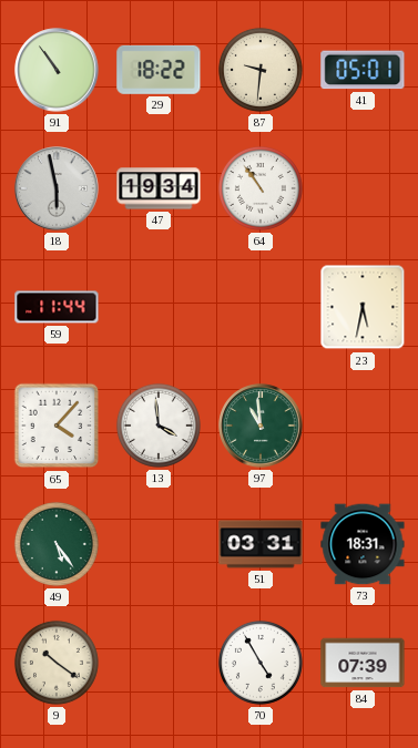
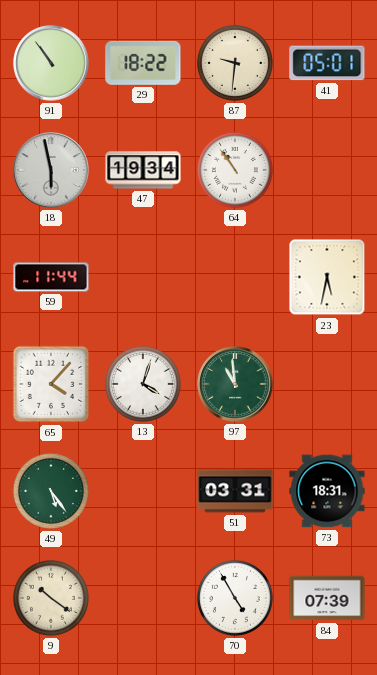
13: 3:59 -> 4:03 (143, 384)
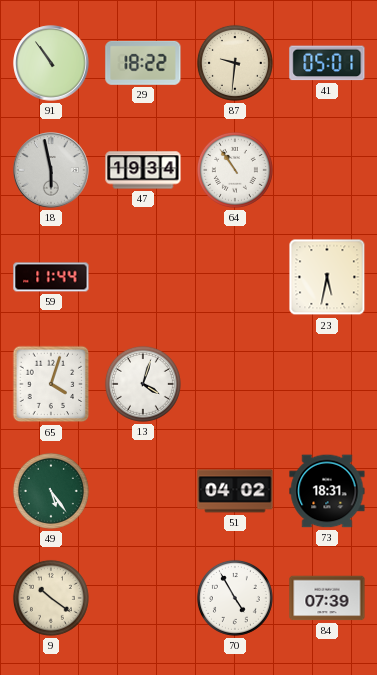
65: 4:07 -> 4:03 (51, 384)
97: 10:59 -> none (235, 384)
51: 03:31 -> 04:02 (235, 491)
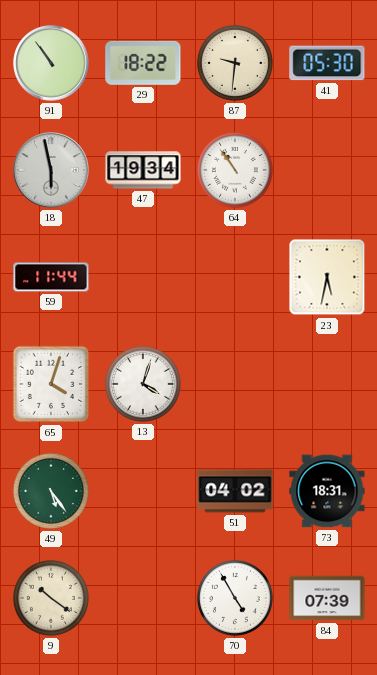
41: 05:01 -> 05:30 (327, 63)
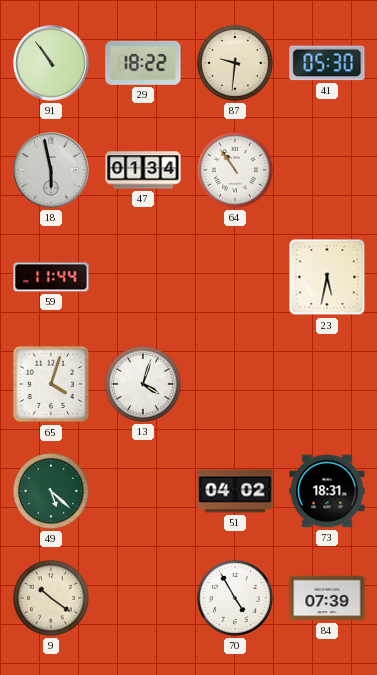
47: 19:34 -> 01:34 (143, 170)
49: 5:24 -> 5:22 (51, 491)
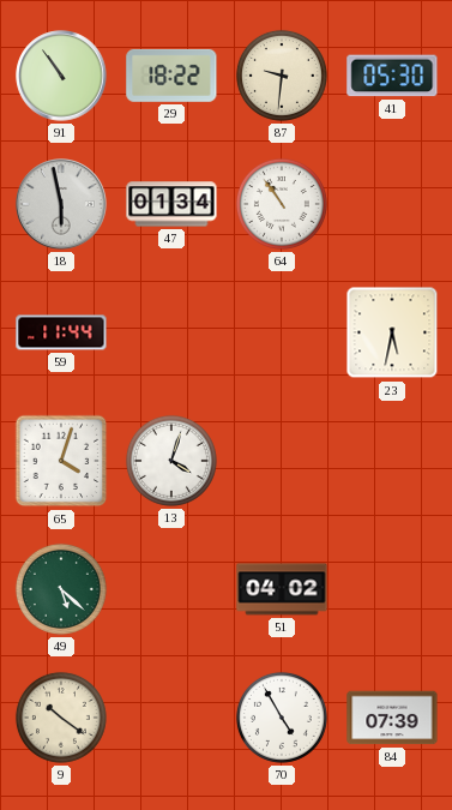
73: 18:31 -> none (327, 491)
